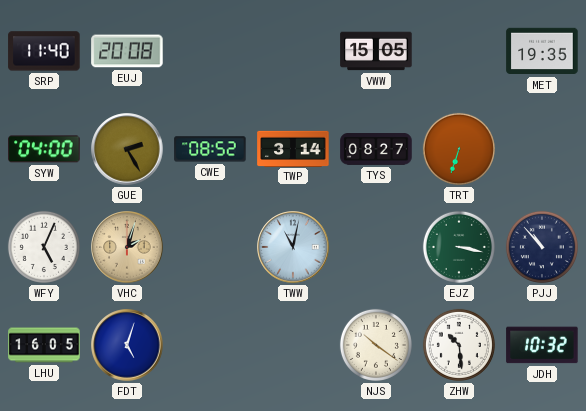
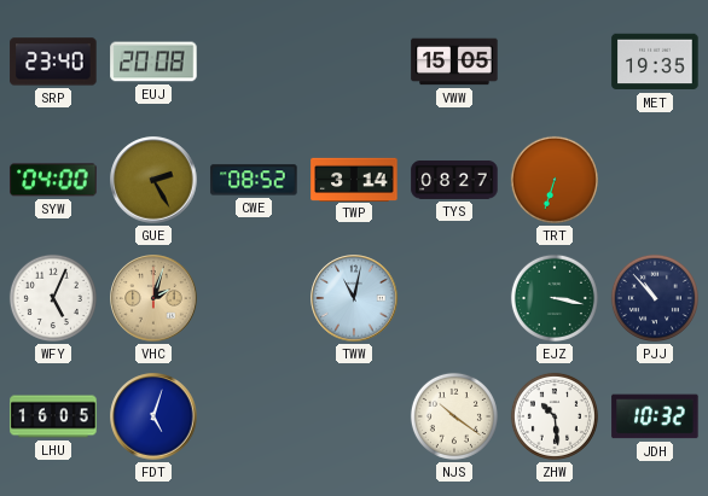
SRP: 11:40 -> 23:40 (53, 62)
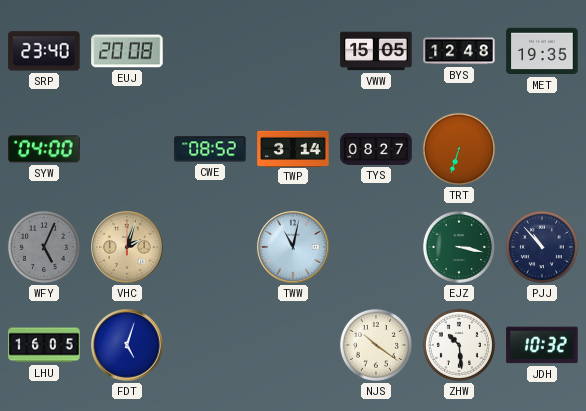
BYS: none -> 12:48 (459, 51)
GUE: 2:25 -> none (153, 180)
WFY dial: white -> grey (44, 247)
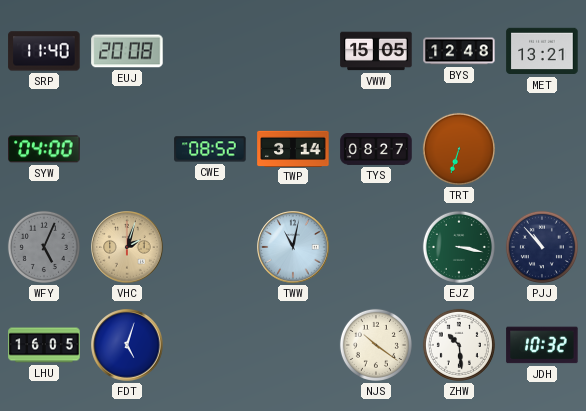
SRP: 23:40 -> 11:40 (44, 51)
MET: 19:35 -> 13:21 (542, 51)
